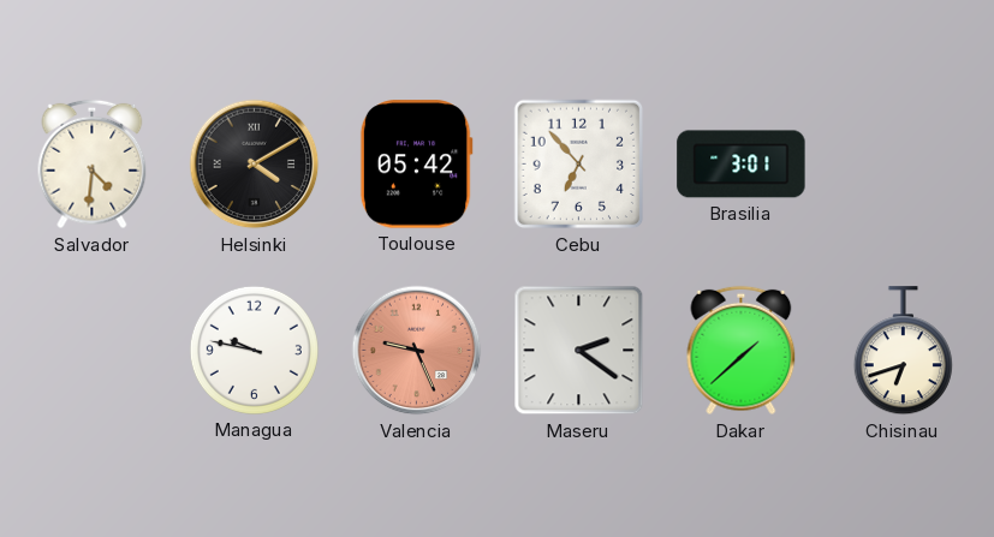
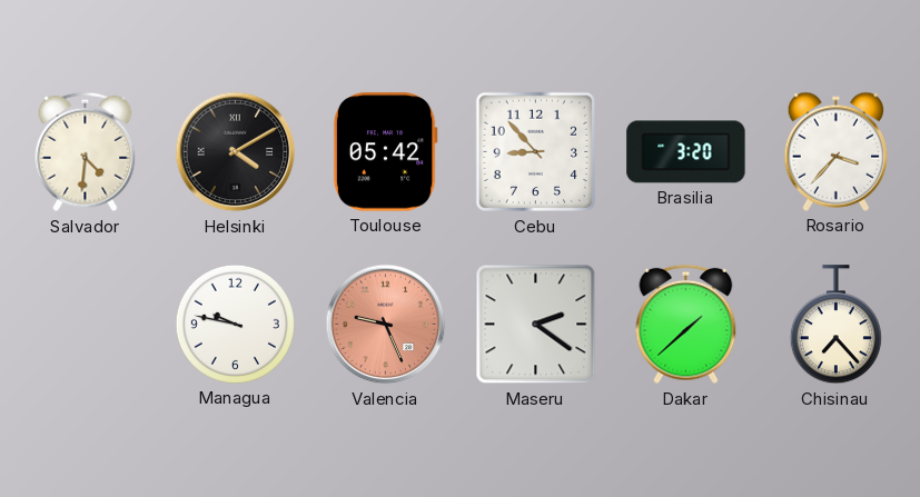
Cebu: 6:53 -> 8:53 (536, 152)
Brasilia: 3:01 -> 3:20 (686, 152)
Rosario: none -> 3:37 (835, 151)
Chisinau: 6:42 -> 7:23 (835, 325)
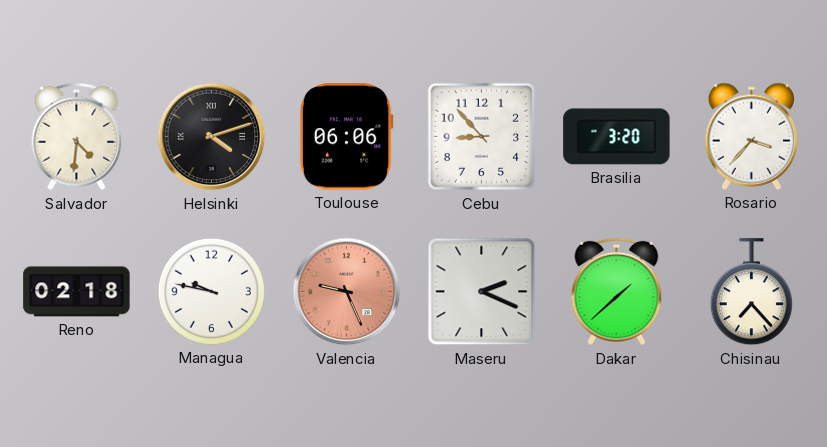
Helsinki: 4:10 -> 4:12 (212, 137)
Toulouse: 05:42 -> 06:06 (346, 137)
Reno: none -> 02:18 (77, 292)
Maseru: 2:21 -> 2:19 (482, 292)
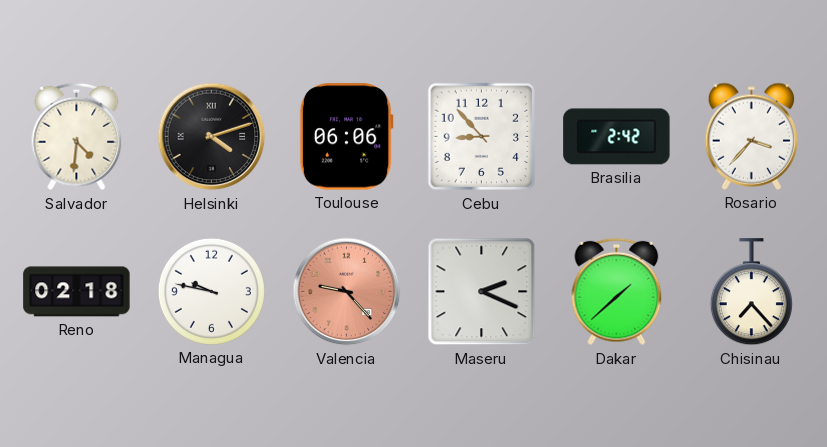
Brasilia: 3:20 -> 2:42 (617, 137)
Valencia: 9:26 -> 9:23 (347, 292)
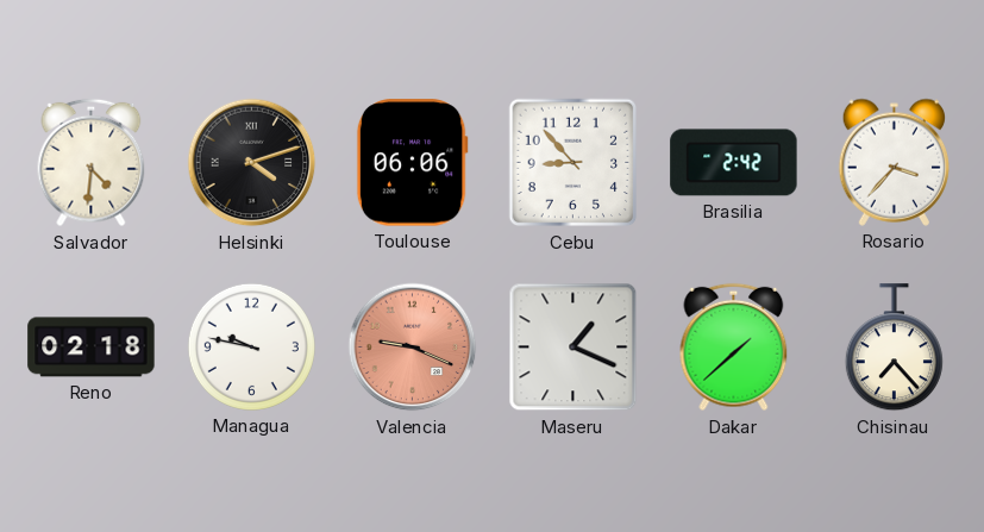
Valencia: 9:23 -> 9:19 (413, 348)
Maseru: 2:19 -> 1:19 (574, 348)
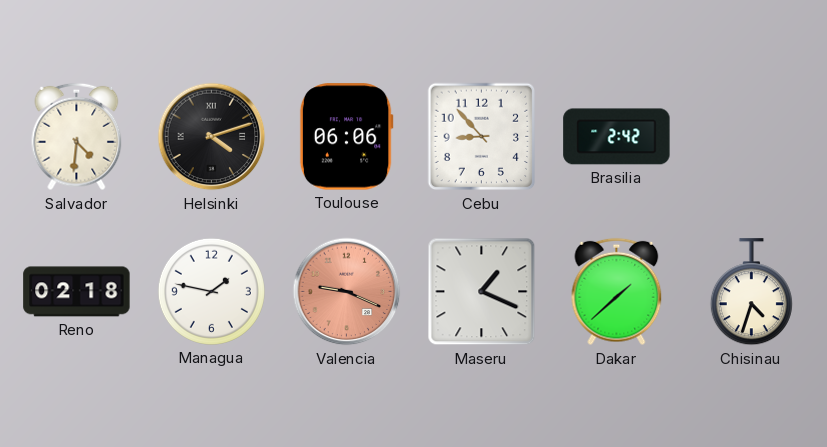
Rosario: 3:37 -> none (894, 162)
Managua: 9:47 -> 1:47 (211, 291)
Chisinau: 7:23 -> 4:33 (751, 292)
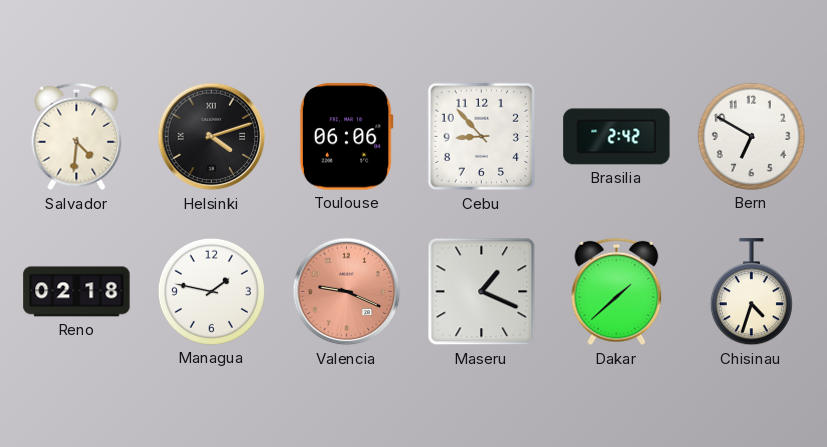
Bern: none -> 6:50 (751, 136)
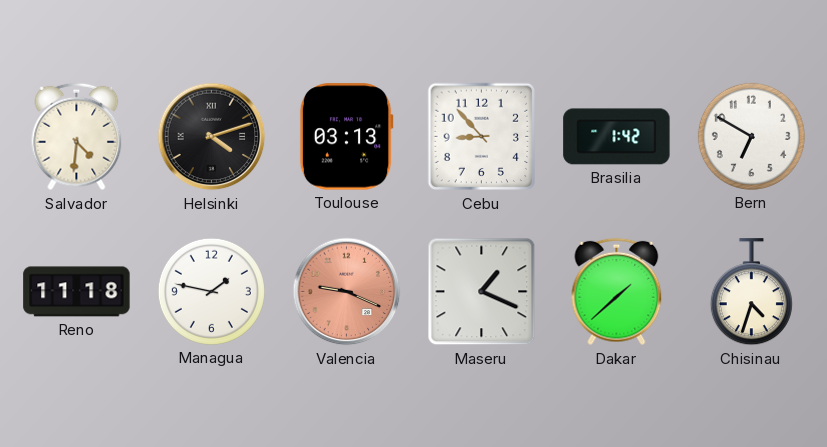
Toulouse: 06:06 -> 03:13 (346, 137)
Brasilia: 2:42 -> 1:42 (617, 137)
Reno: 02:18 -> 11:18 (77, 292)
